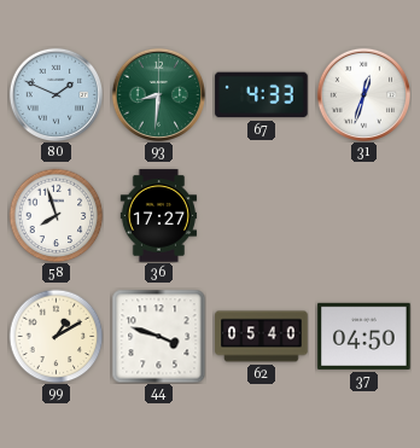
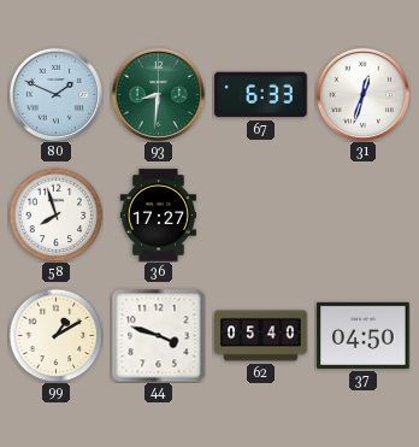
67: 4:33 -> 6:33 (261, 95)
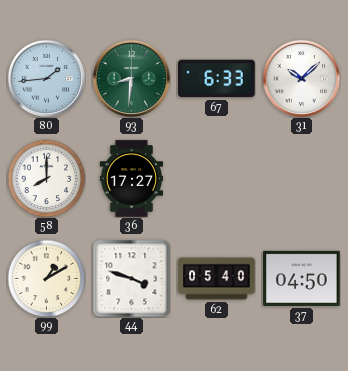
80: 1:49 -> 1:44 (46, 78)
31: 12:33 -> 10:08 (301, 78)
58: 7:57 -> 8:00 (46, 178)
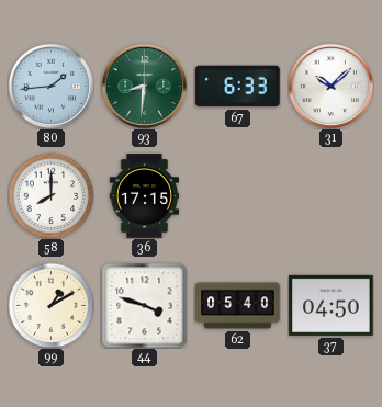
36: 17:27 -> 17:15 (144, 196)
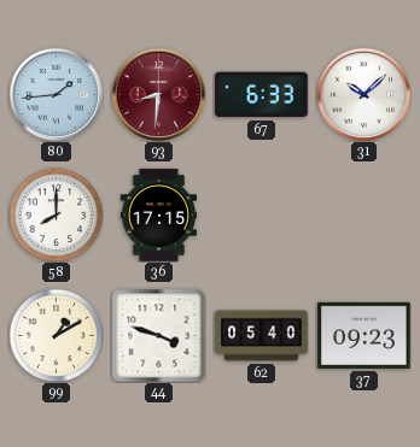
93 dial: green -> burgundy (158, 94)
37: 04:50 -> 09:23 (364, 335)
